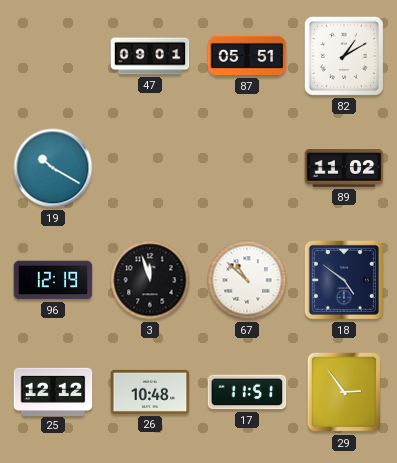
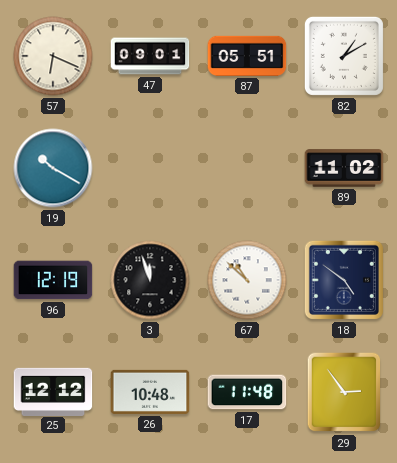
57: none -> 6:19 (53, 56)
17: 11:51 -> 11:48 (247, 392)
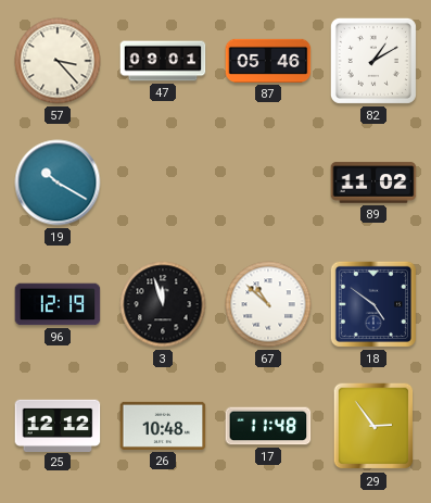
57: 6:19 -> 3:23 (58, 61)
87: 05:51 -> 05:46 (268, 61)
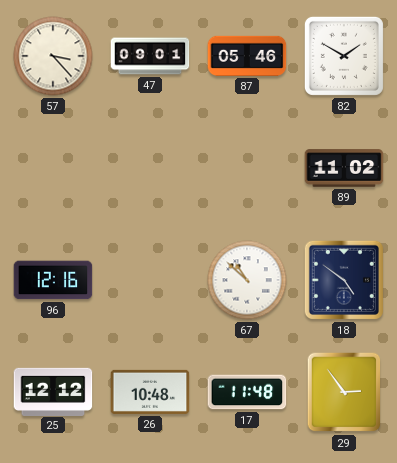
82: 1:10 -> 1:50 (344, 56)
19: 10:20 -> none (58, 183)
96: 12:19 -> 12:16 (53, 280)
3: 11:57 -> none (163, 304)
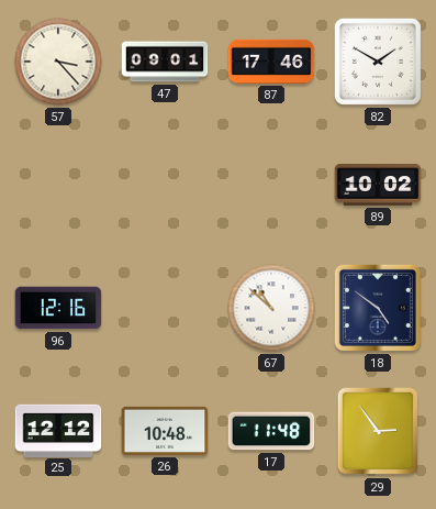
87: 05:46 -> 17:46 (271, 62)
89: 11:02 -> 10:02 (378, 185)
